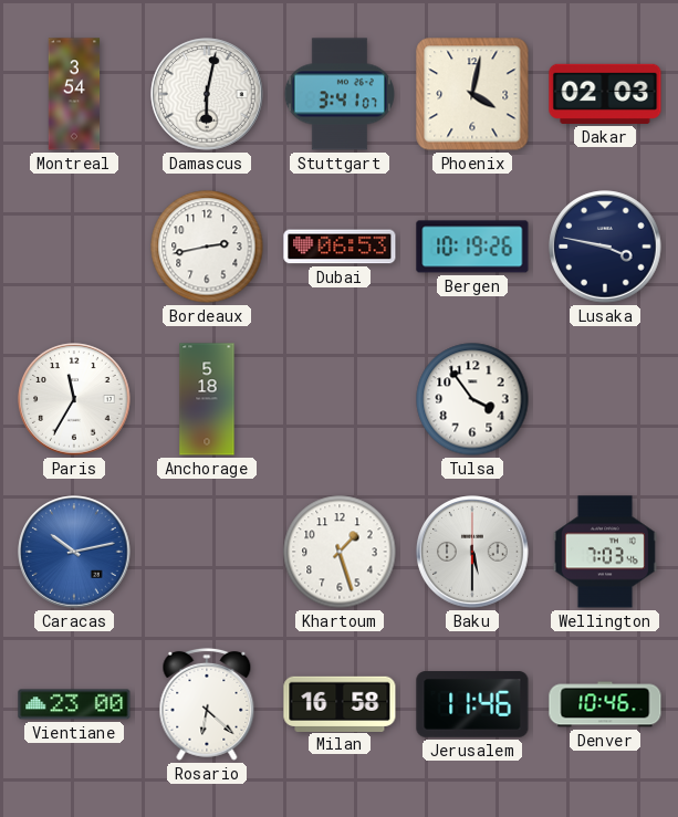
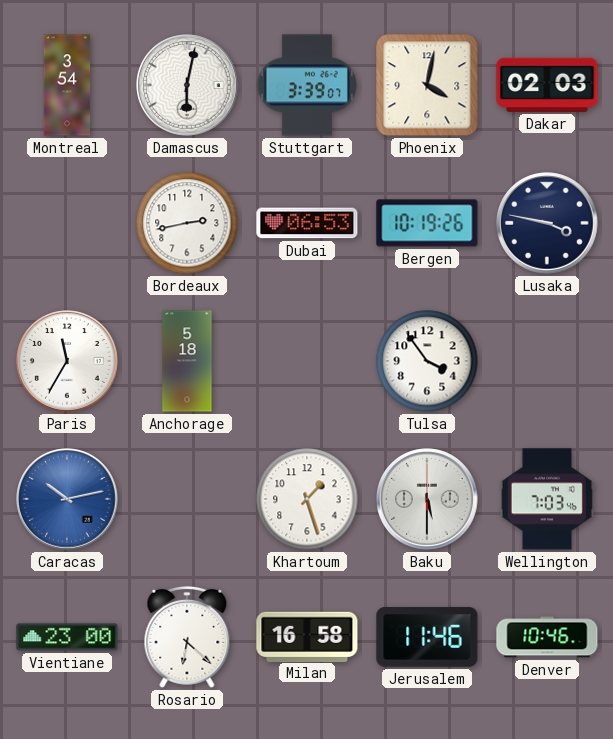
Stuttgart: 3:41 -> 3:39 (306, 85)
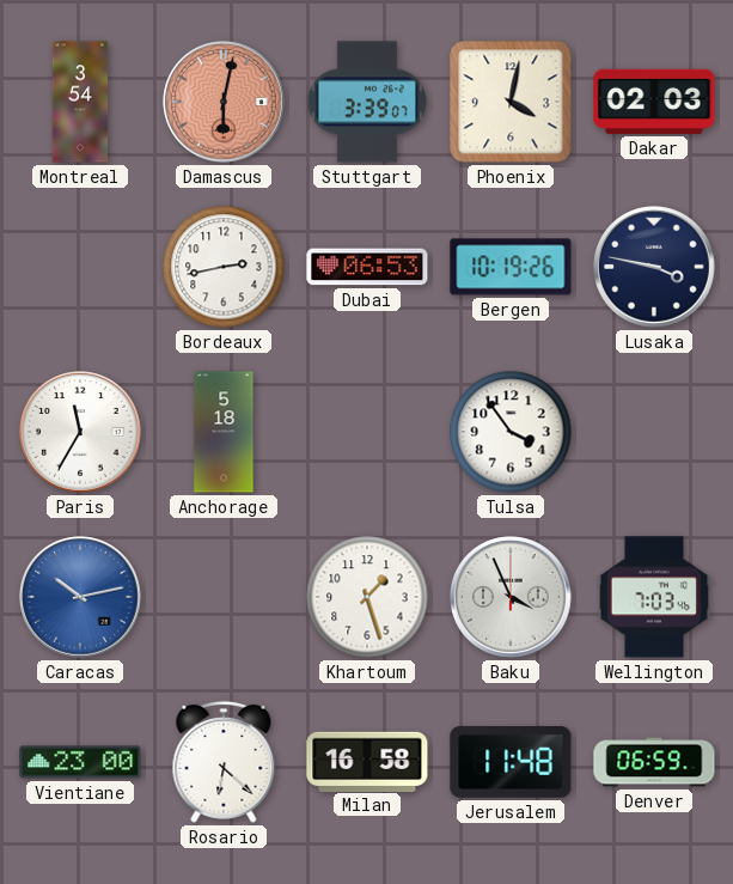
Damascus dial: white -> salmon (224, 102)
Baku: 5:30 -> 3:56 (511, 597)
Jerusalem: 11:46 -> 11:48 (511, 762)
Denver: 10:46 -> 06:59 (654, 762)
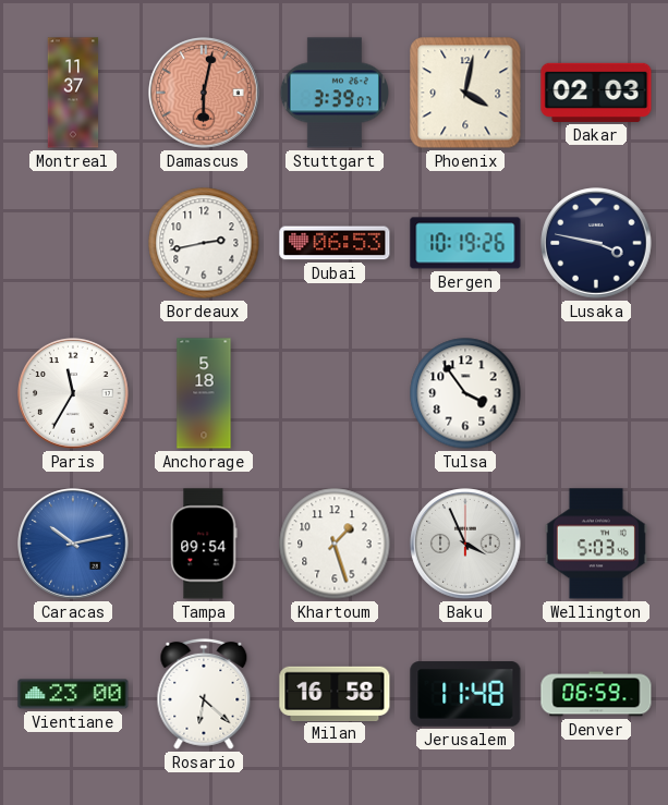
Montreal: 3:54 -> 11:37 (73, 93)
Tampa: none -> 09:54 (204, 544)
Wellington: 7:03 -> 5:03 (596, 544)
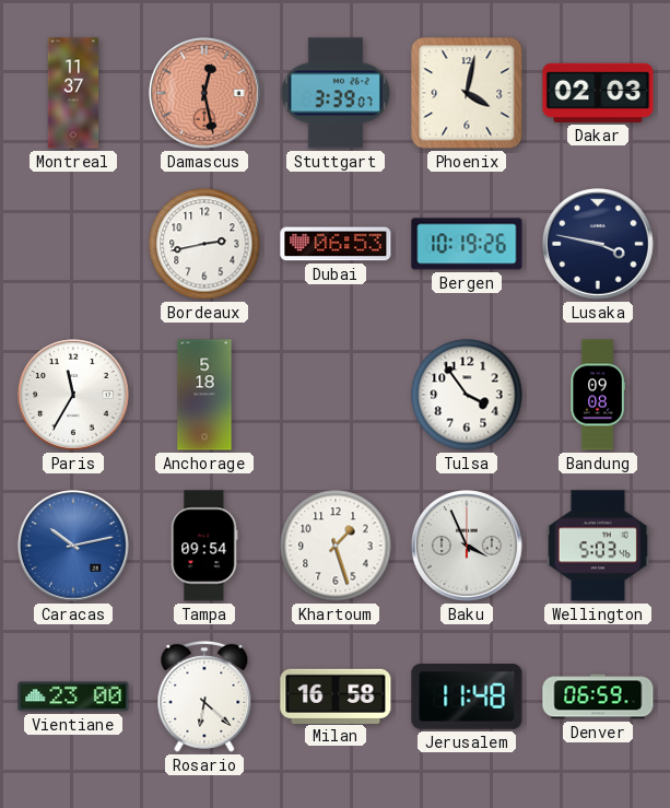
Damascus: 6:02 -> 12:28 (204, 93)
Bandung: none -> 09:08 (598, 395)
